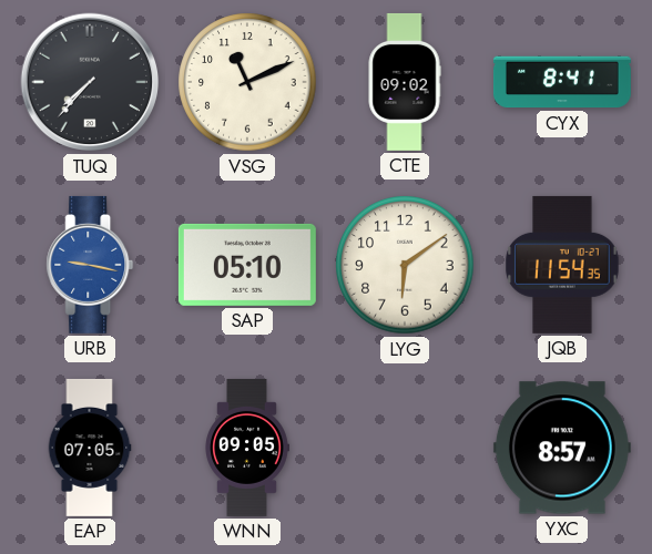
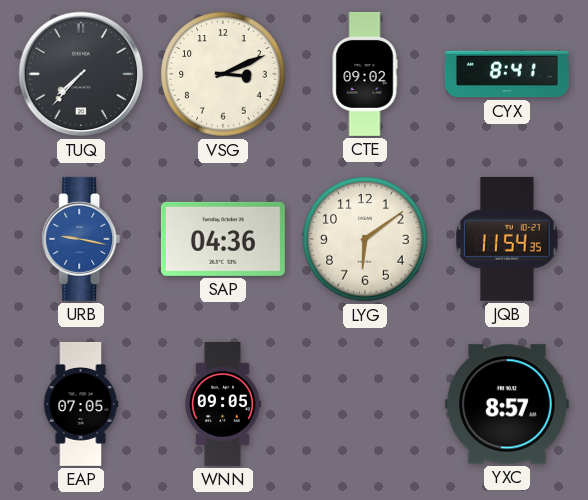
VSG: 11:11 -> 3:11 (223, 74)
SAP: 05:10 -> 04:36 (223, 239)
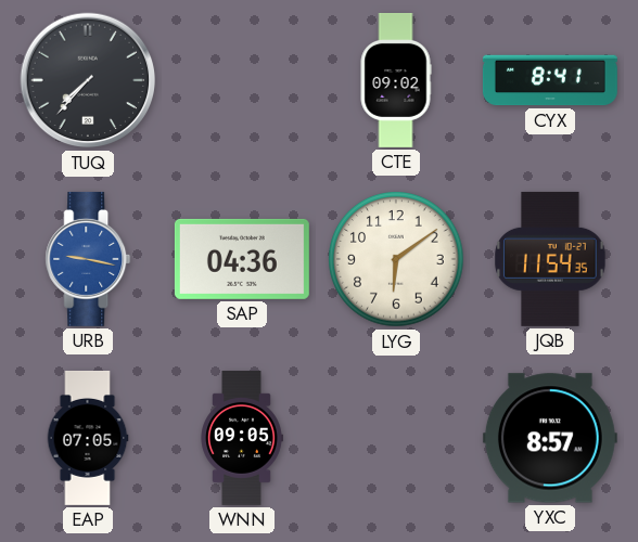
VSG: 3:11 -> none (223, 74)
